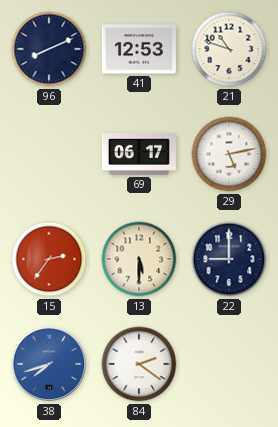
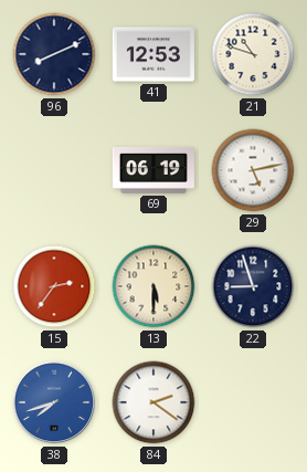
69: 06:17 -> 06:19 (153, 170)
22: 9:00 -> 8:57 (253, 286)
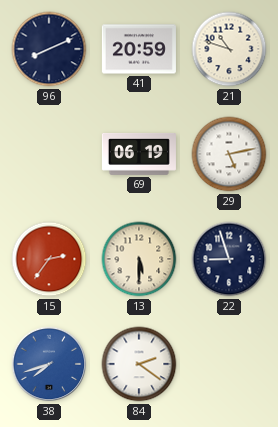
41: 12:53 -> 20:59 (139, 49)
